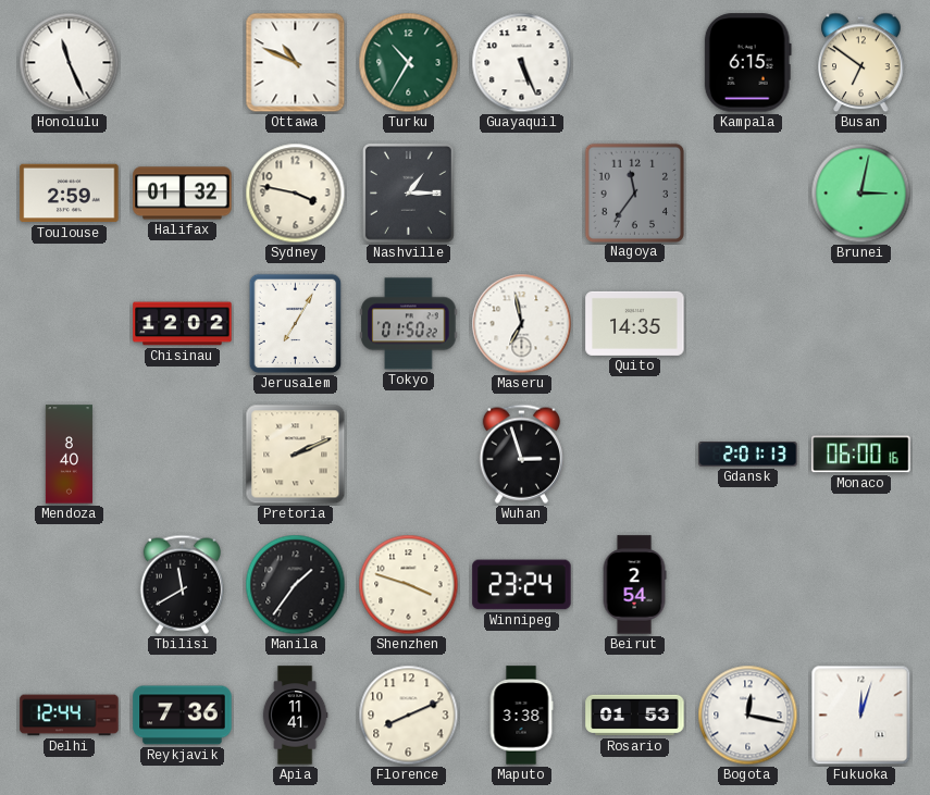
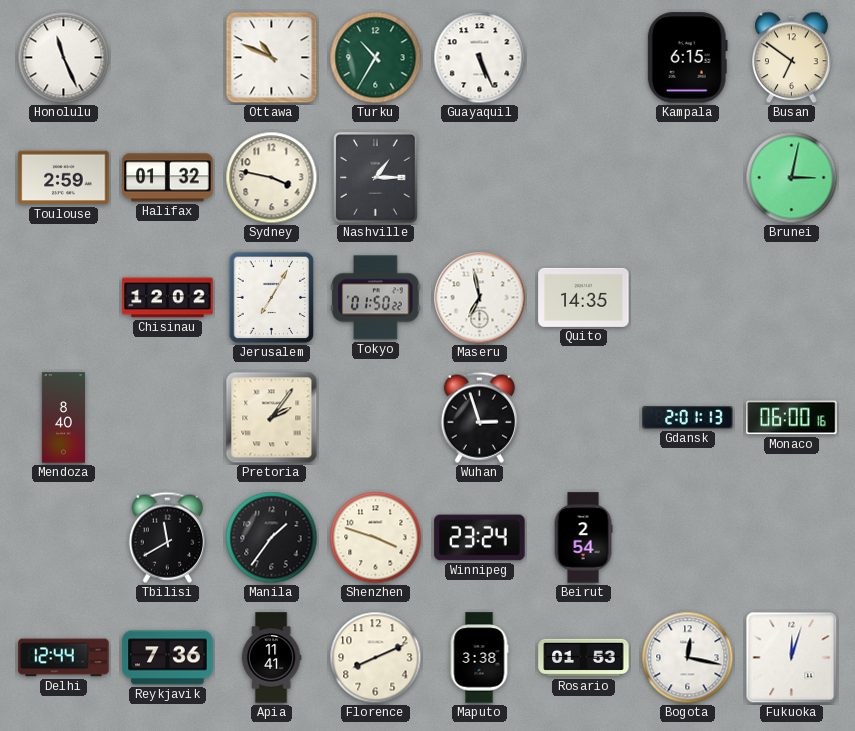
Nagoya: 11:36 -> none (634, 192)
Pretoria: 2:11 -> 2:06 (272, 418)
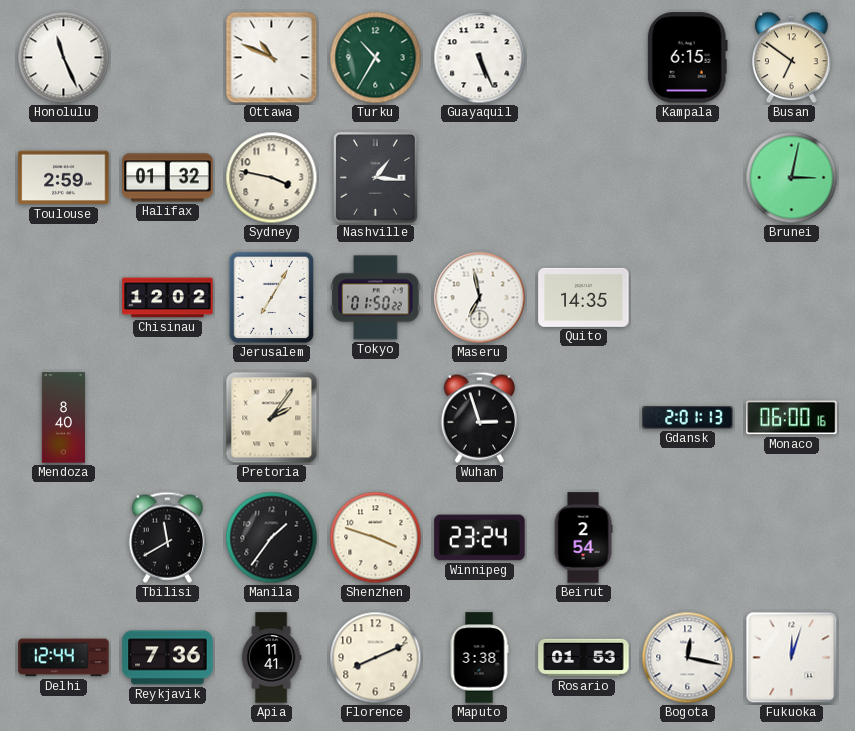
Nashville: 1:15 -> 1:16 (376, 178)
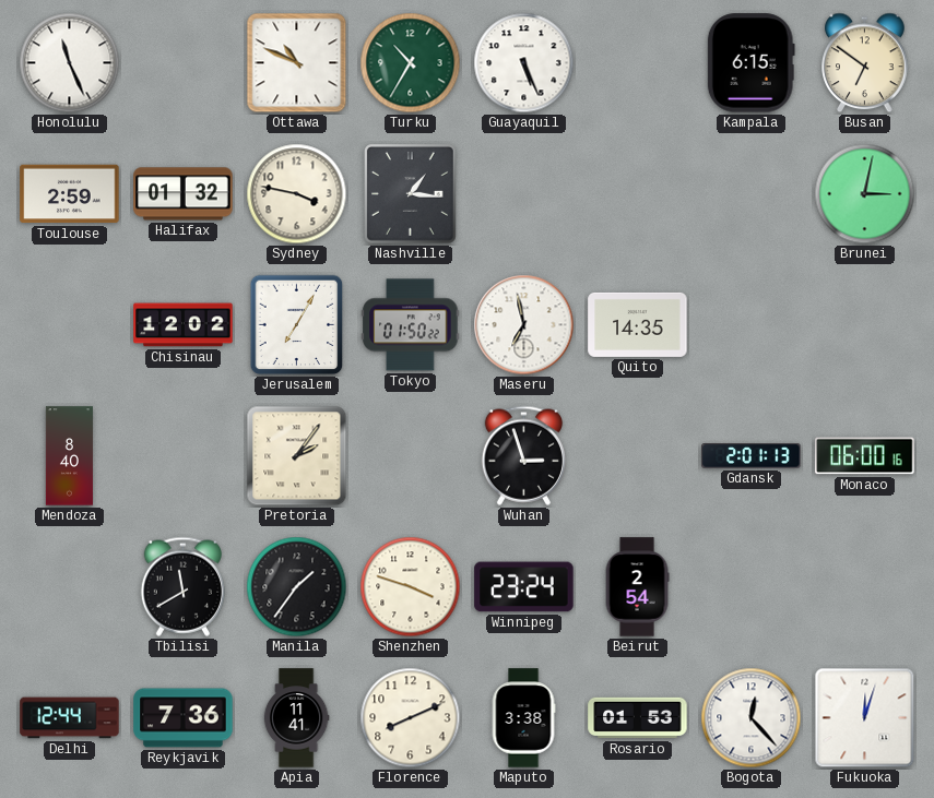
Bogota: 12:17 -> 12:23 (752, 718)
